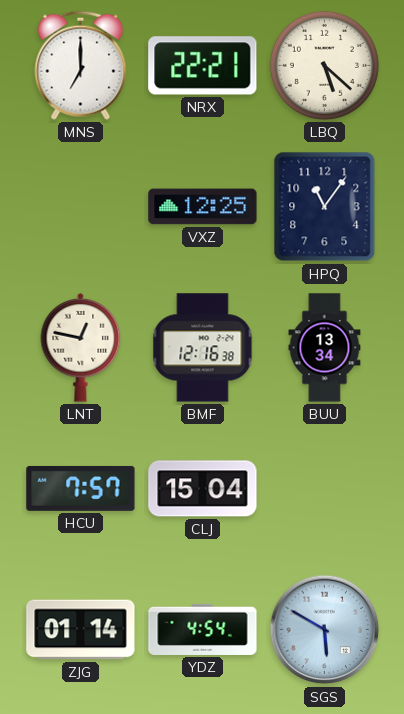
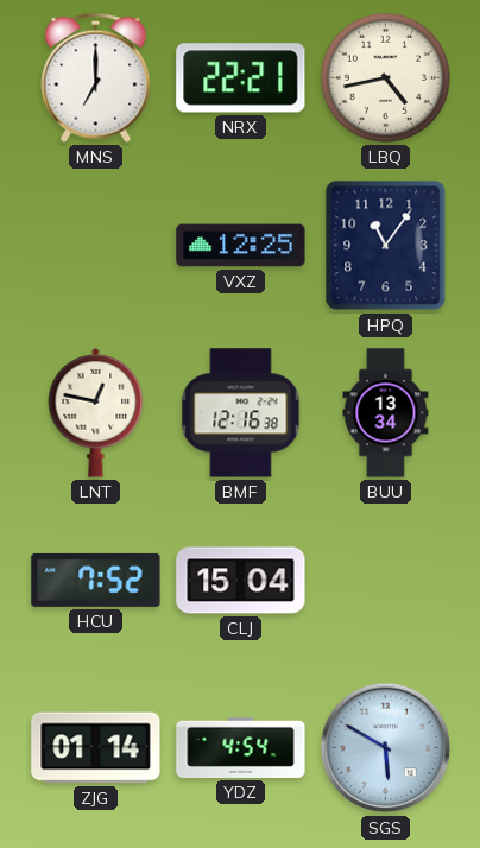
LBQ: 5:22 -> 4:43 (385, 77)
HCU: 7:57 -> 7:52 (96, 580)
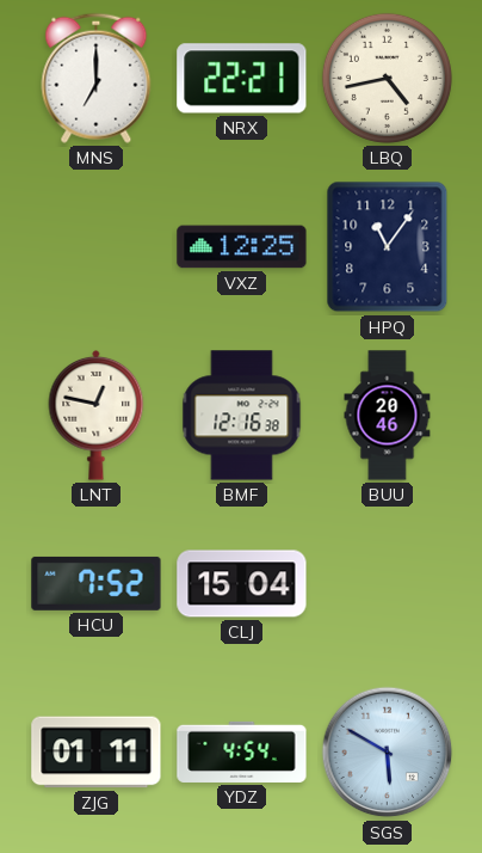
BUU: 13:34 -> 20:46 (388, 416)
ZJG: 01:14 -> 01:11 (97, 753)
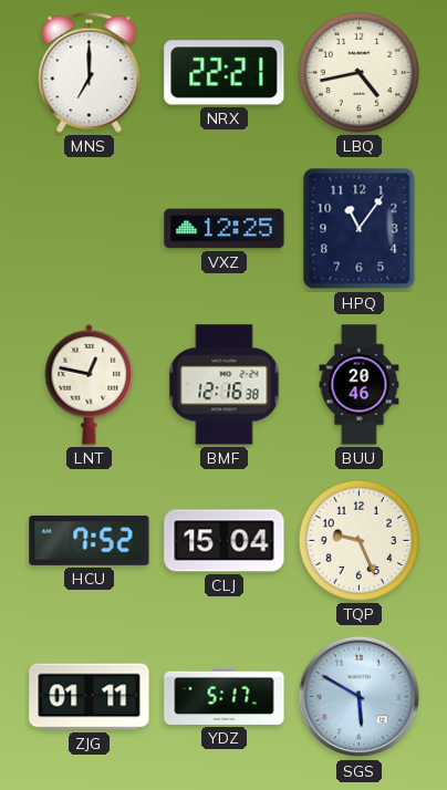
TQP: none -> 9:26 (358, 540)
YDZ: 4:54 -> 5:17 (225, 696)
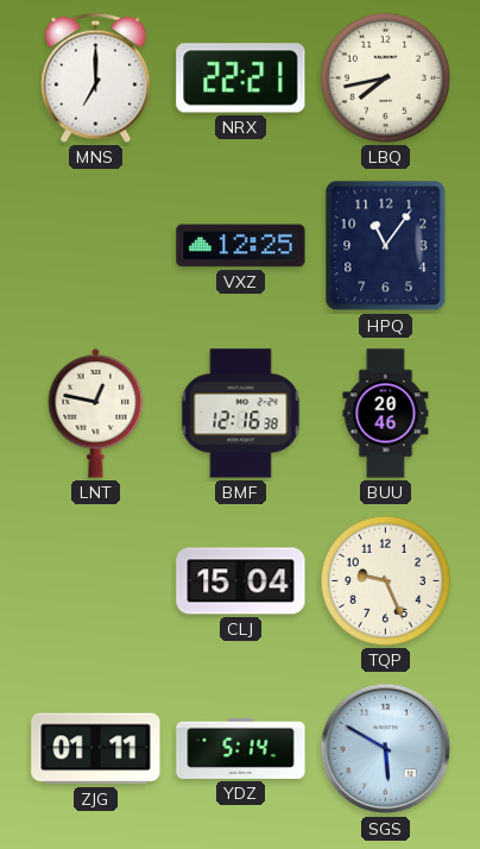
LBQ: 4:43 -> 7:43 (385, 77)
HCU: 7:52 -> none (90, 540)
YDZ: 5:17 -> 5:14 (241, 748)
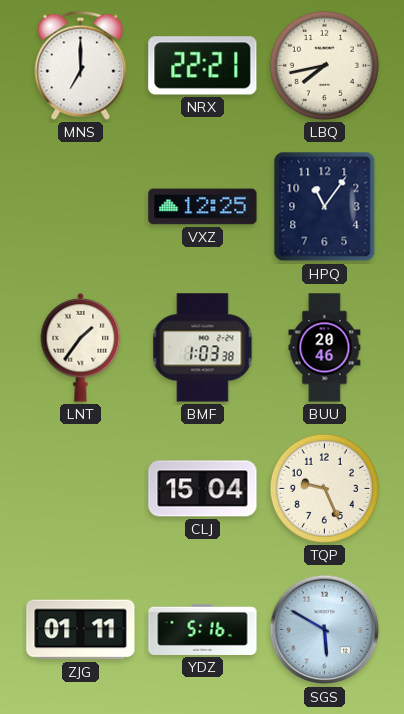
LNT: 12:47 -> 1:36 (81, 347)
BMF: 12:16 -> 1:03 (203, 348)
YDZ: 5:14 -> 5:16 (203, 629)
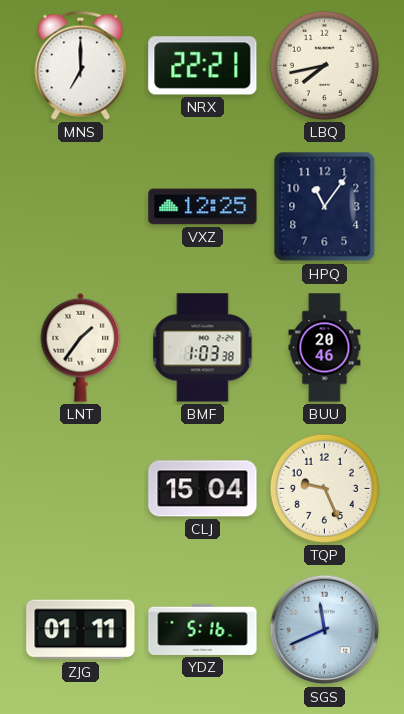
SGS: 5:50 -> 11:41 (325, 630)
